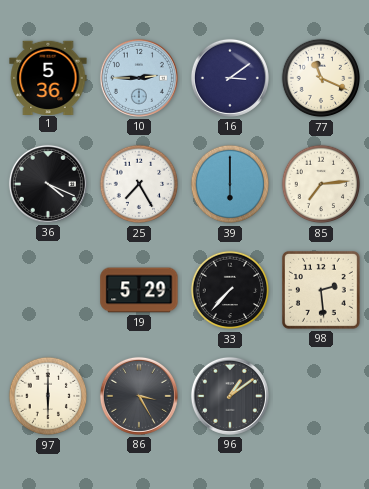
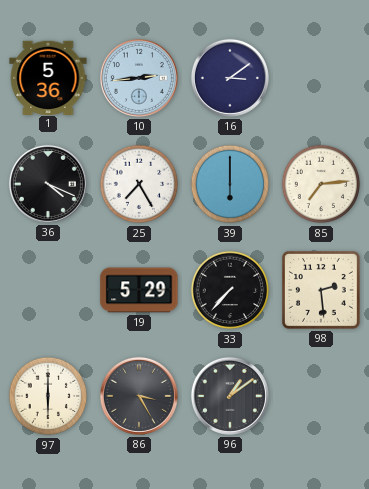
10: 2:45 -> 2:44 (139, 78)
77: 11:19 -> none (321, 78)
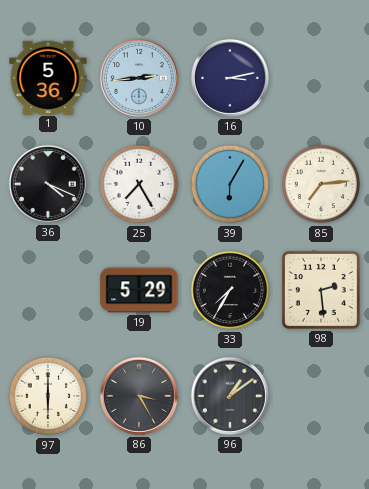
16: 3:09 -> 3:13 (230, 78)
39: 6:00 -> 6:05 (230, 184)
33: 7:37 -> 7:35 (230, 290)
